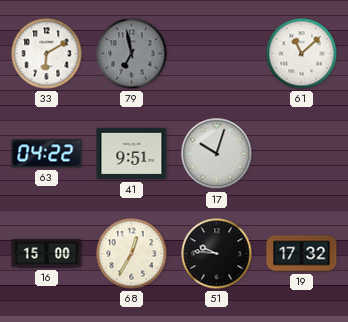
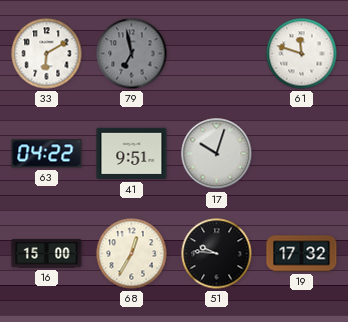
61: 11:08 -> 11:48 (302, 54)
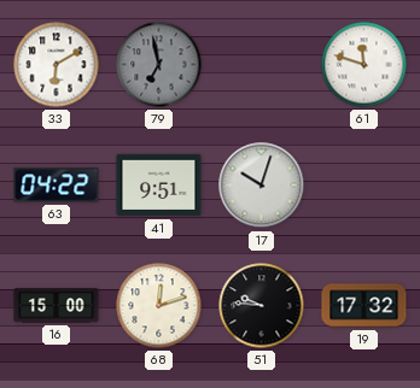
68: 12:35 -> 12:12 (159, 306)
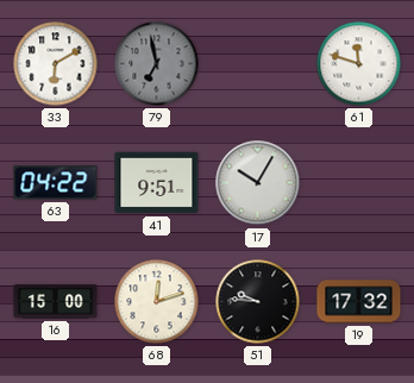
17: 10:03 -> 10:05 (258, 183)
